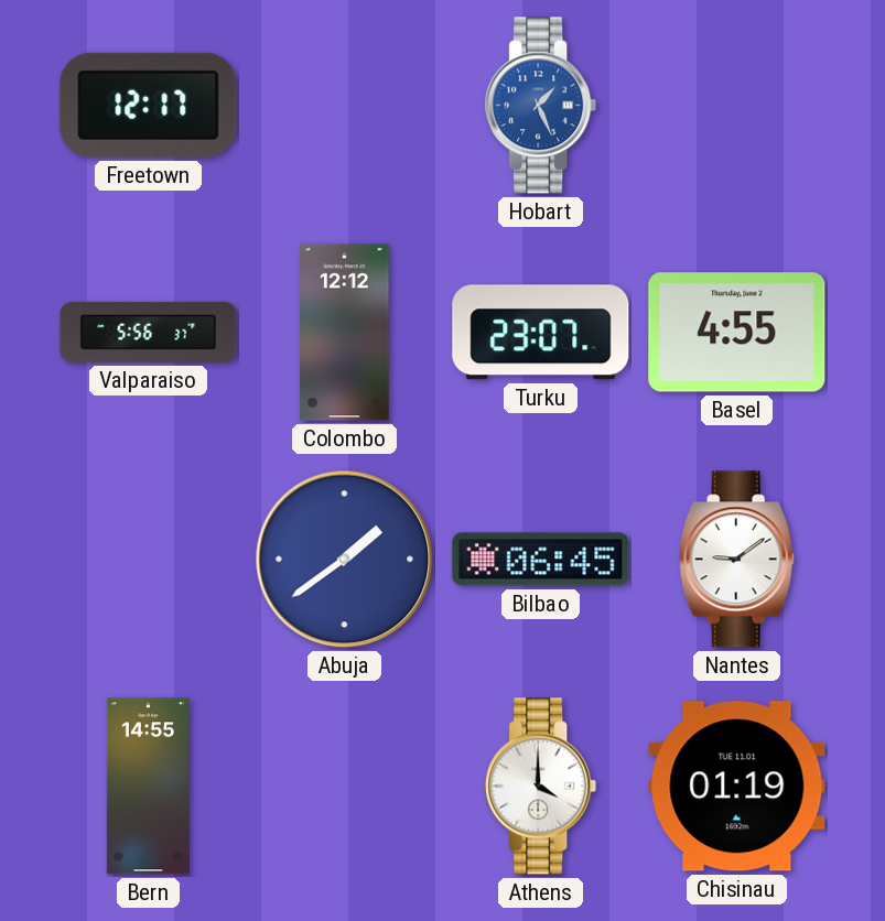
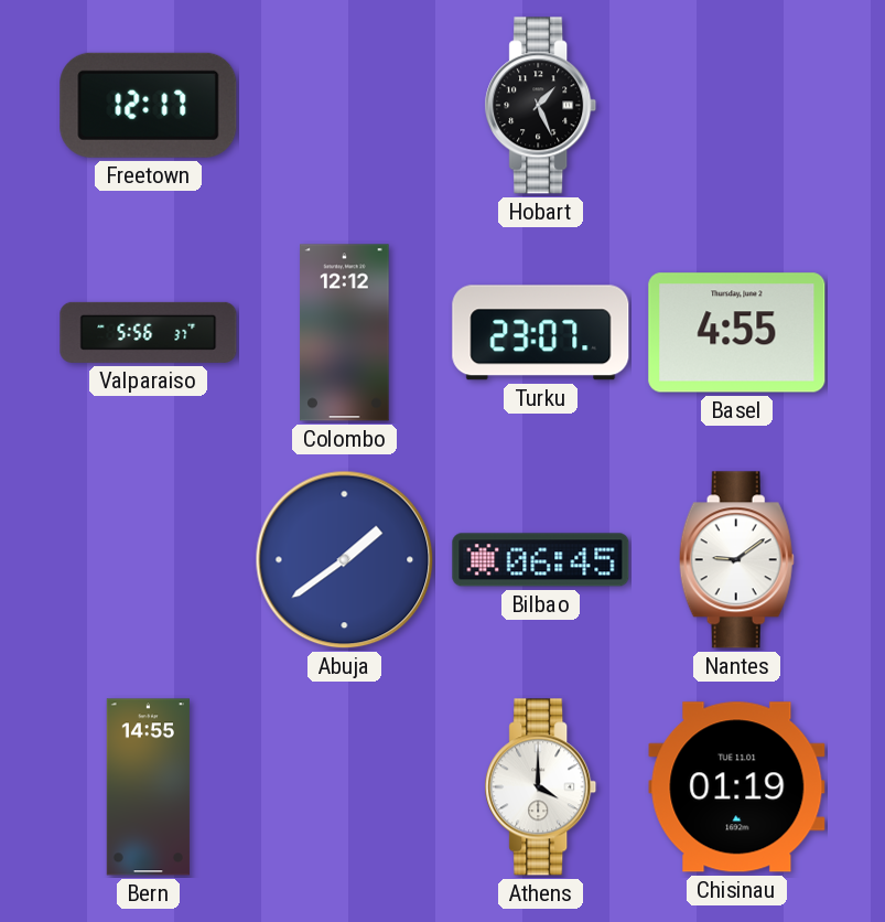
Hobart dial: blue -> black (541, 106)
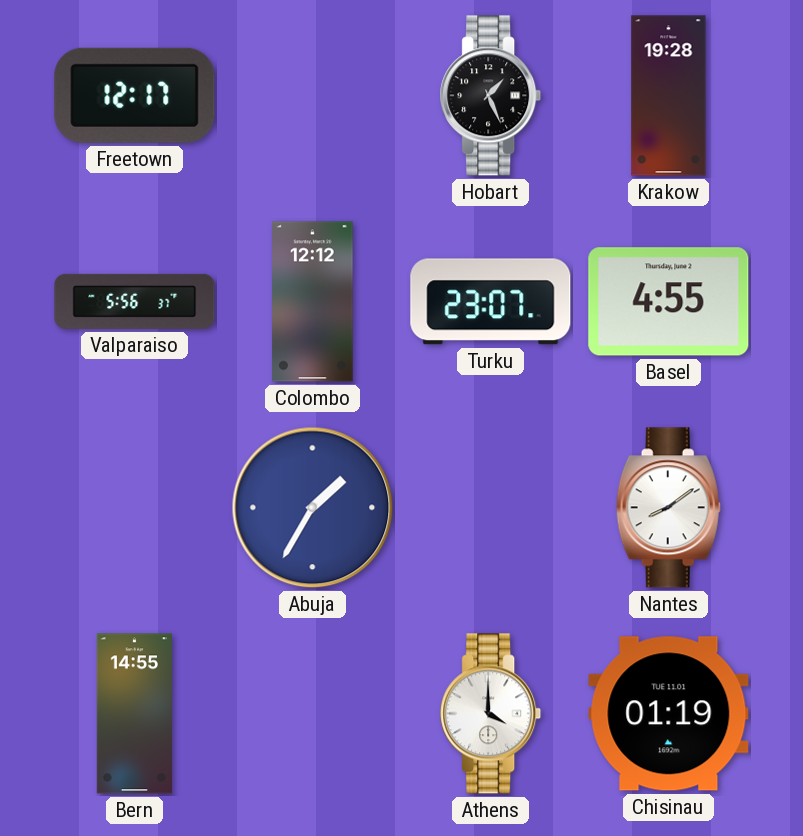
Krakow: none -> 19:28 (669, 96)
Abuja: 1:39 -> 1:35 (313, 508)
Bilbao: 06:45 -> none (541, 560)
Nantes: 9:09 -> 8:09 (668, 508)
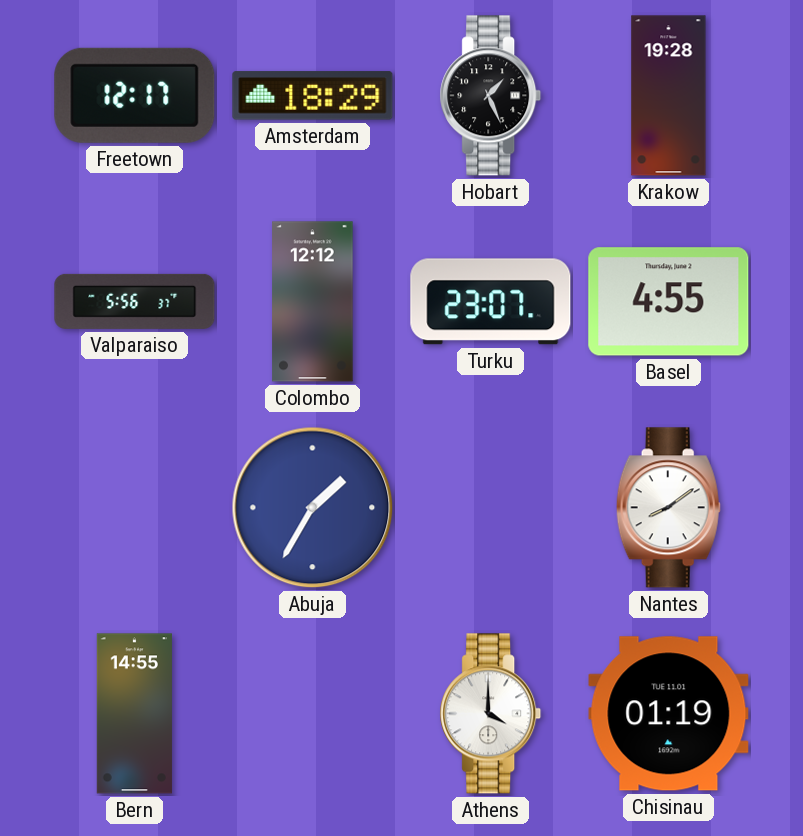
Amsterdam: none -> 18:29 (313, 96)
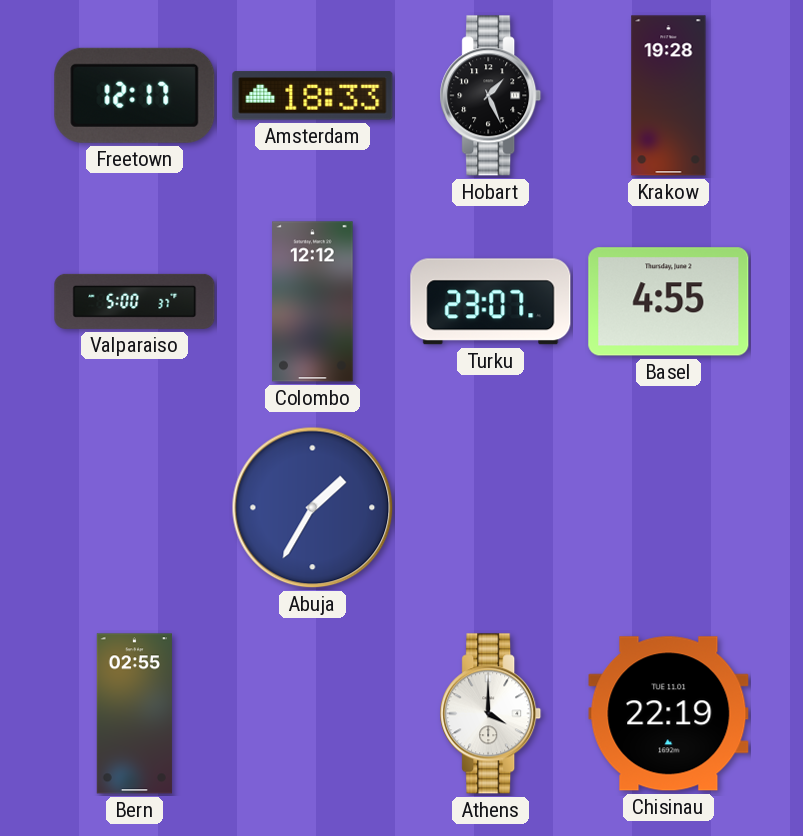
Amsterdam: 18:29 -> 18:33 (313, 96)
Valparaiso: 5:56 -> 5:00 (135, 301)
Nantes: 8:09 -> none (668, 508)
Bern: 14:55 -> 02:55 (134, 714)
Chisinau: 01:19 -> 22:19 (669, 714)
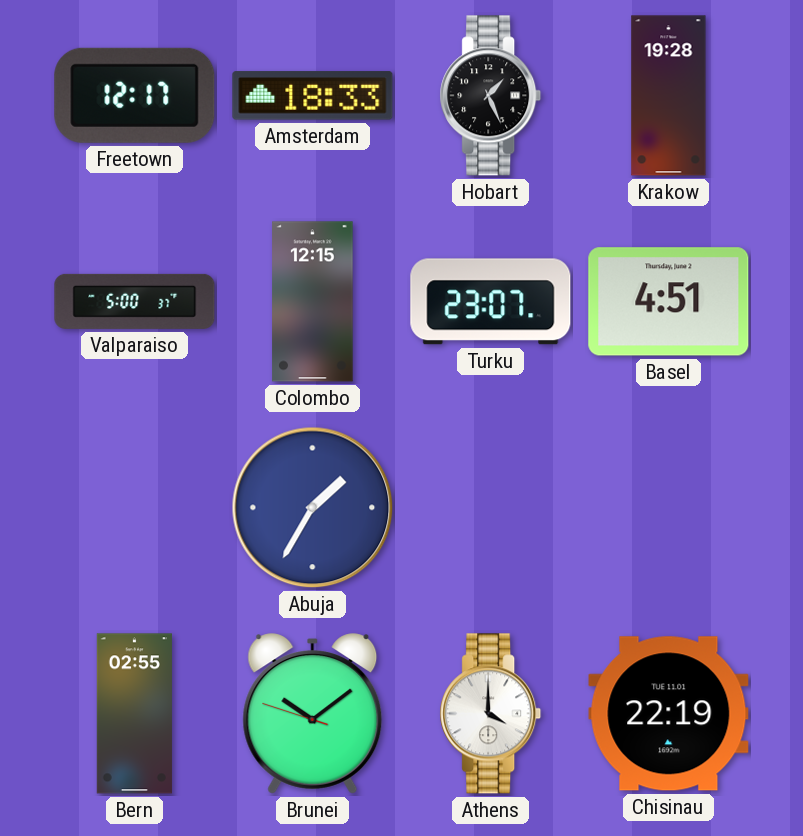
Colombo: 12:12 -> 12:15 (313, 302)
Basel: 4:55 -> 4:51 (669, 302)
Brunei: none -> 10:08 (313, 714)
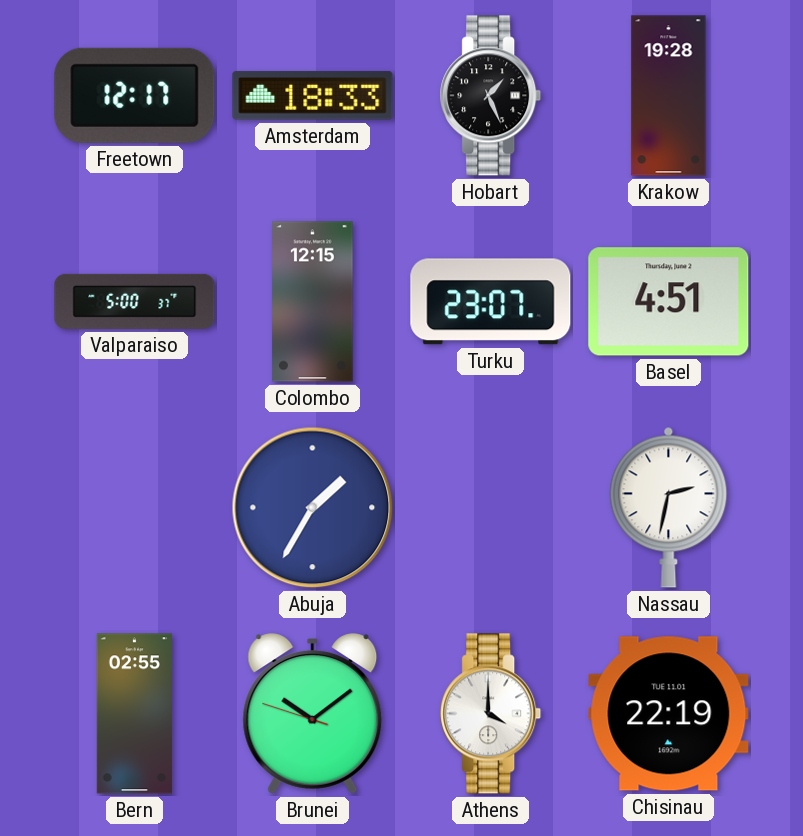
Nassau: none -> 2:32 (669, 507)
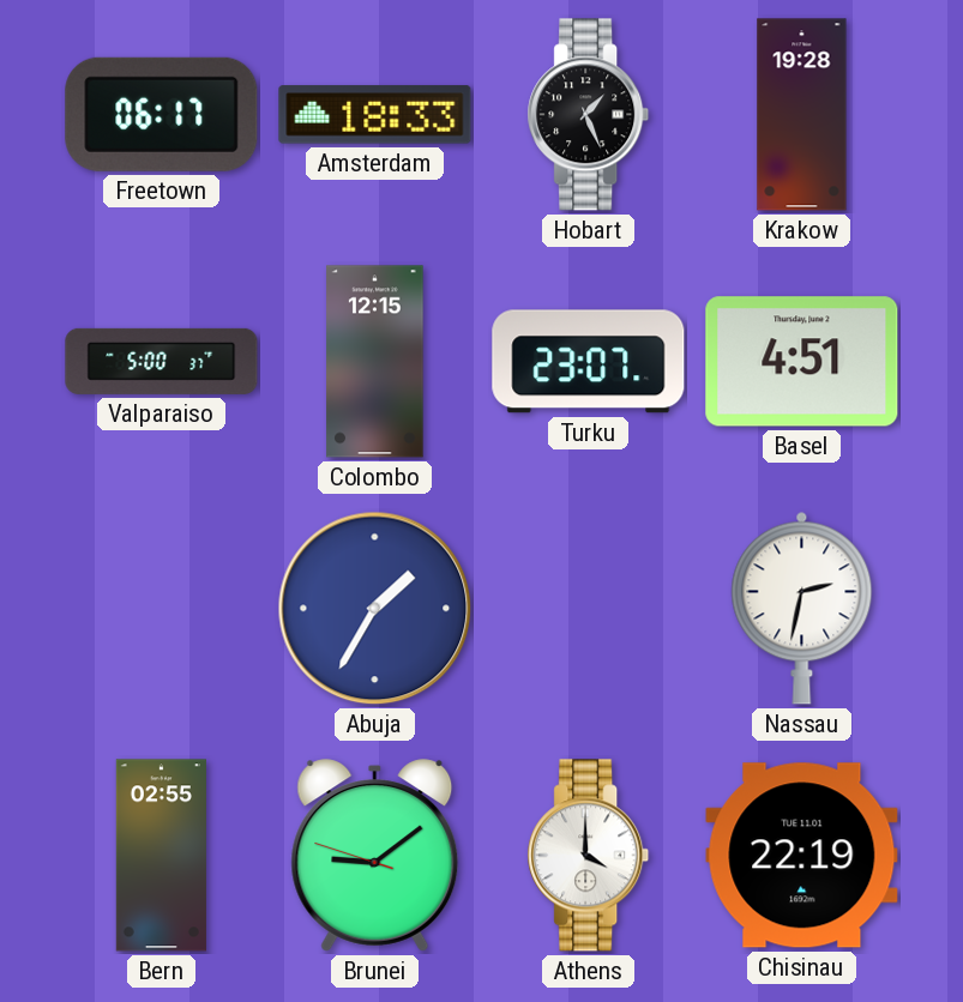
Freetown: 12:17 -> 06:17 (162, 114)
Brunei: 10:08 -> 9:08 (375, 856)
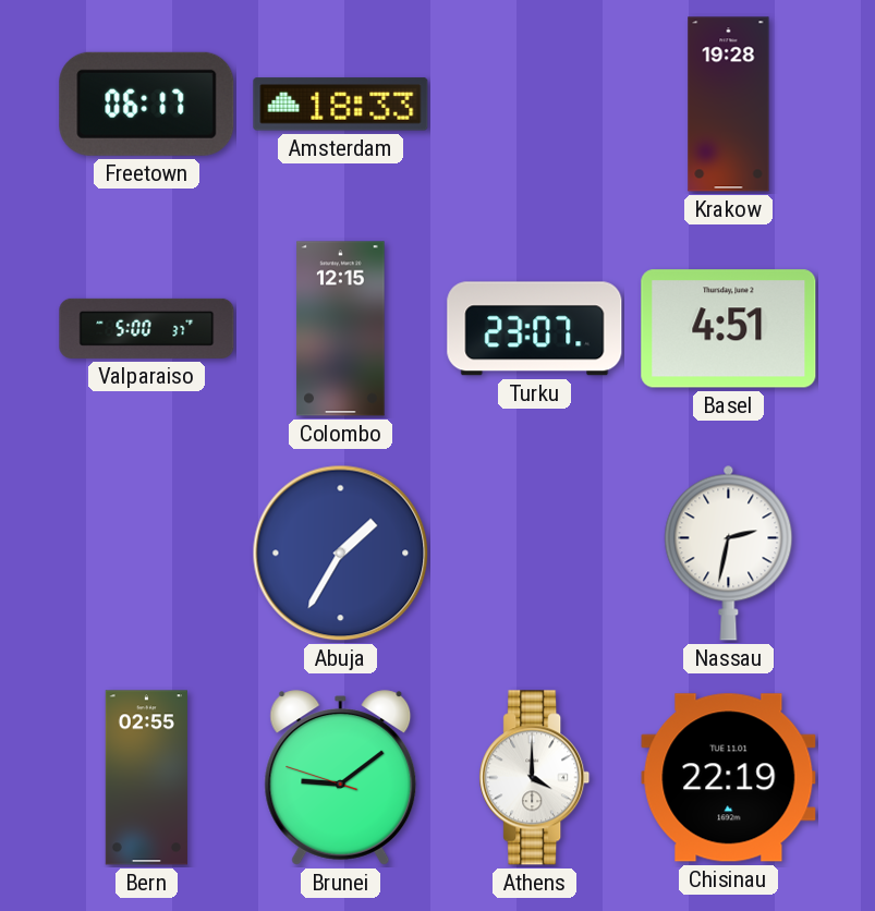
Hobart: 1:26 -> none (589, 115)
